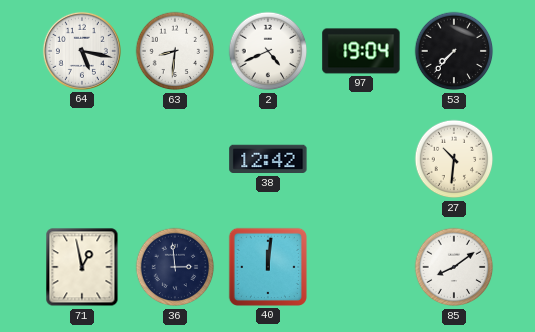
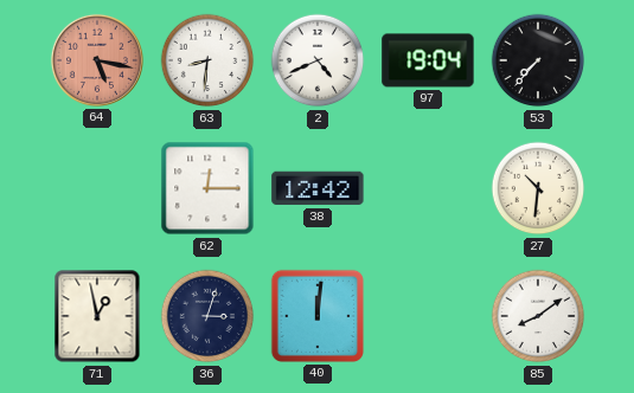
64 dial: white -> salmon (97, 60)
62: none -> 12:15 (207, 188)
36: 2:59 -> 3:03 (207, 316)
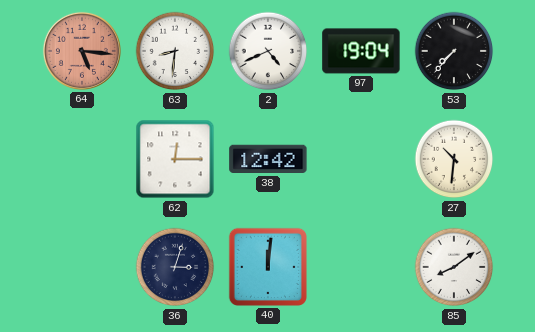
64: 5:17 -> 5:16 (82, 51)
71: 12:58 -> none (97, 316)
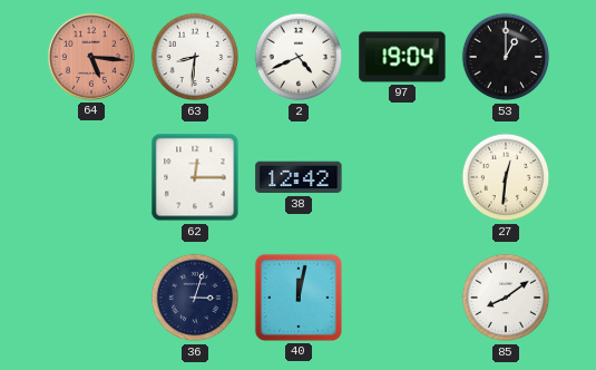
53: 7:37 -> 1:00 (506, 57)
27: 10:31 -> 12:31 (506, 177)
40: 12:01 -> 12:02 (299, 298)
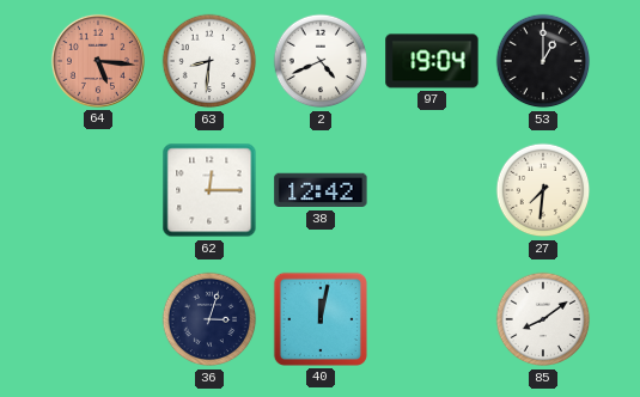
27: 12:31 -> 7:31 (543, 190)
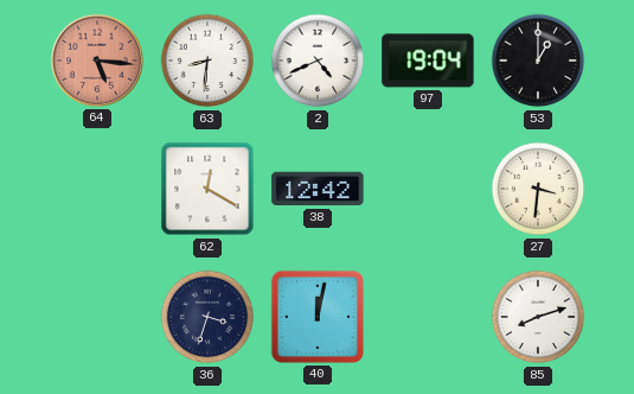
62: 12:15 -> 12:20 (207, 189)
27: 7:31 -> 3:31 (538, 189)
36: 3:03 -> 3:33 (207, 317)
85: 8:09 -> 8:12 (538, 317)
